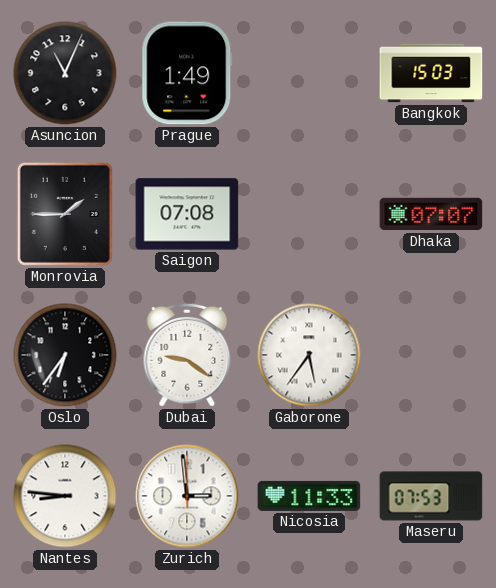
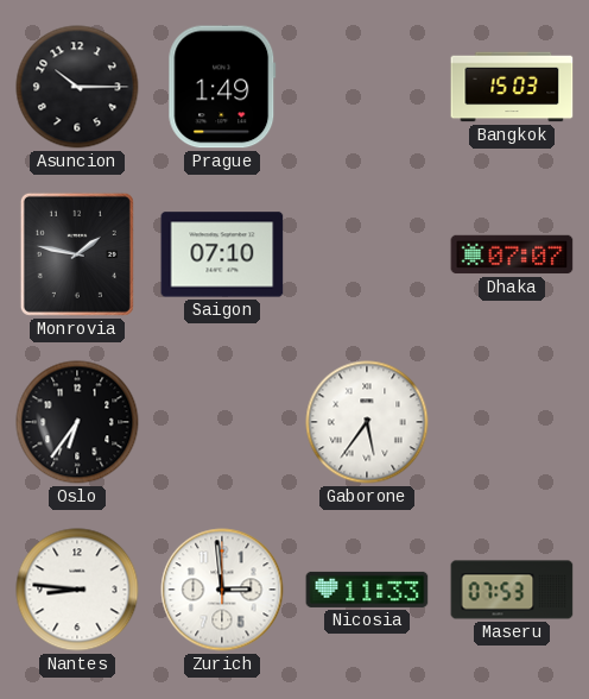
Asuncion: 11:04 -> 10:15 (77, 87)
Monrovia: 1:45 -> 1:47 (77, 254)
Saigon: 07:08 -> 07:10 (222, 254)
Dubai: 9:21 -> none (187, 355)
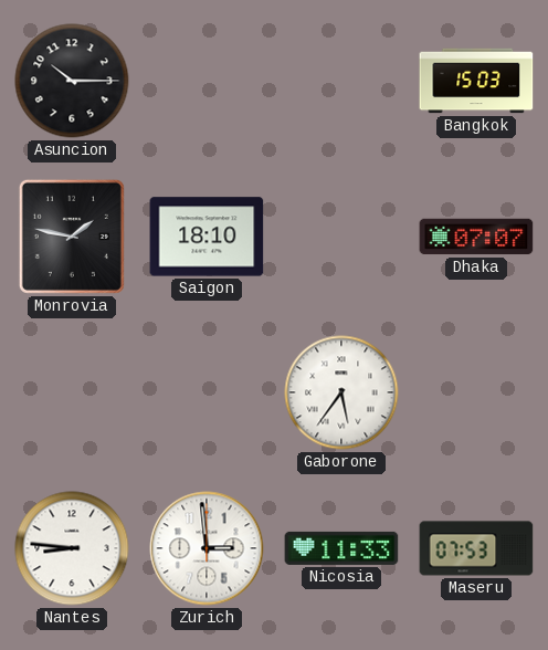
Prague: 1:49 -> none (222, 87)
Saigon: 07:10 -> 18:10 (207, 237)
Oslo: 6:36 -> none (77, 422)
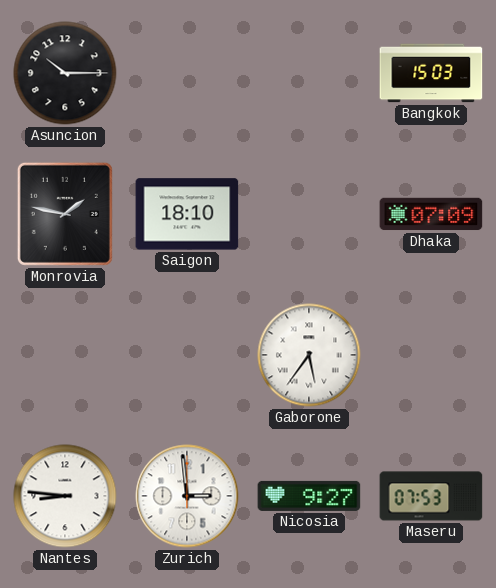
Dhaka: 07:07 -> 07:09 (431, 214)
Nicosia: 11:33 -> 9:27 (309, 496)
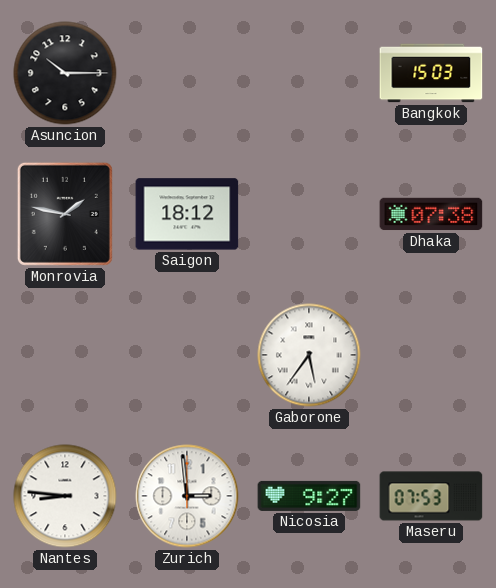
Saigon: 18:10 -> 18:12 (187, 214)
Dhaka: 07:09 -> 07:38 (431, 214)
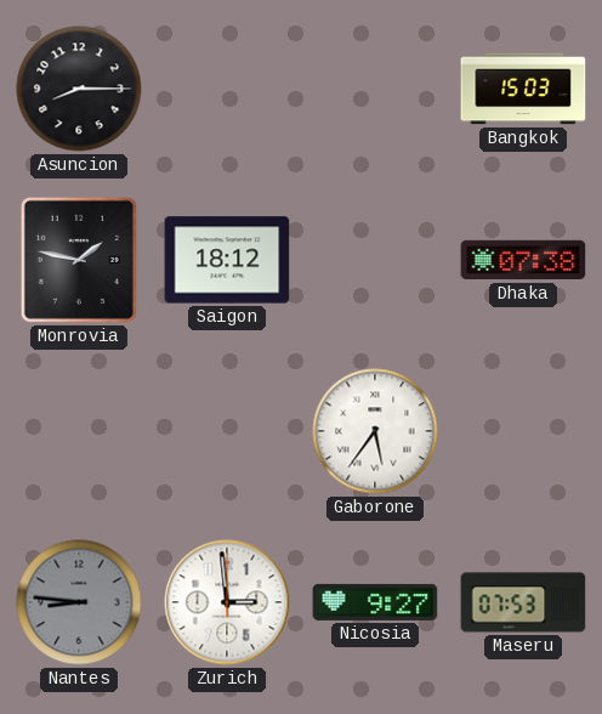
Asuncion: 10:15 -> 8:15 (79, 89)
Nantes dial: white -> grey (79, 602)
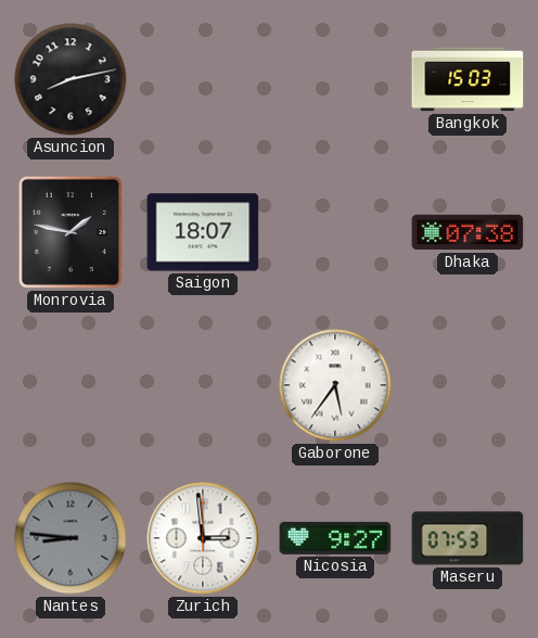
Asuncion: 8:15 -> 8:13 (71, 79)
Saigon: 18:12 -> 18:07 (203, 232)
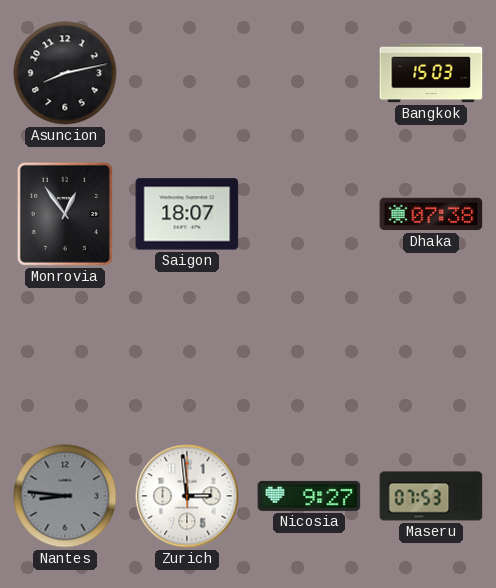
Monrovia: 1:47 -> 12:54 (65, 214)
Gaborone: 5:36 -> none (335, 385)
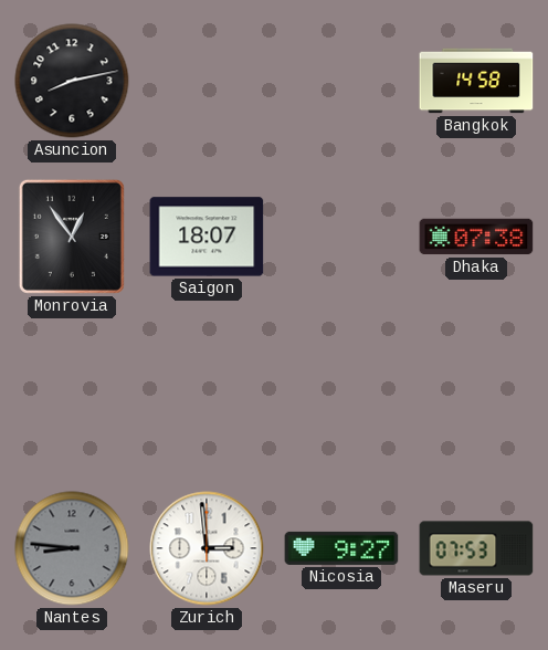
Bangkok: 15:03 -> 14:58 (476, 81)
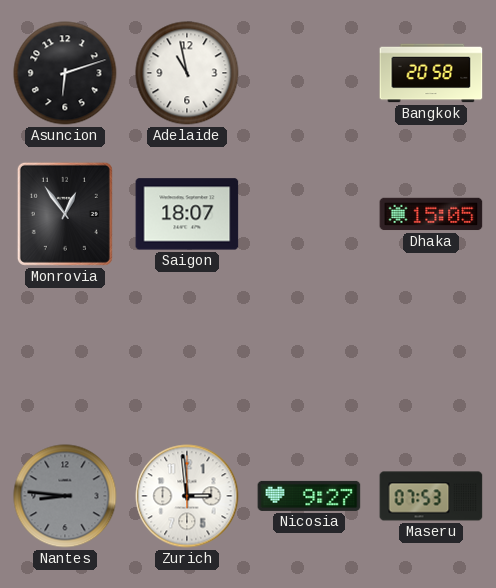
Asuncion: 8:13 -> 6:12 (65, 73)
Adelaide: none -> 10:58 (187, 73)
Bangkok: 14:58 -> 20:58 (431, 73)
Dhaka: 07:38 -> 15:05 (431, 214)
